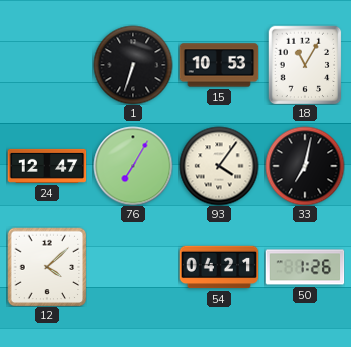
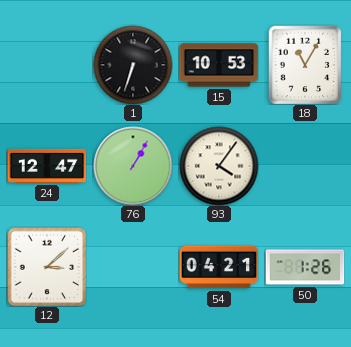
76: 7:05 -> 1:05 (133, 166)
33: 7:02 -> none (305, 166)
12: 4:08 -> 3:08 (47, 267)
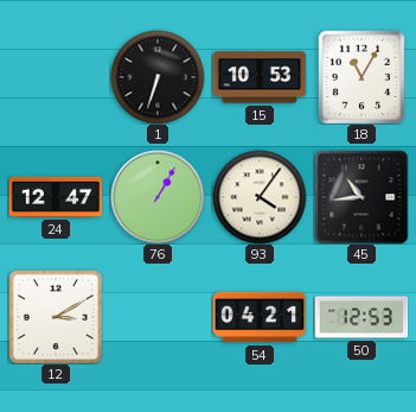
45: none -> 10:44 (361, 197)
12: 3:08 -> 3:10 (56, 317)
50: 1:26 -> 12:53 (361, 317)
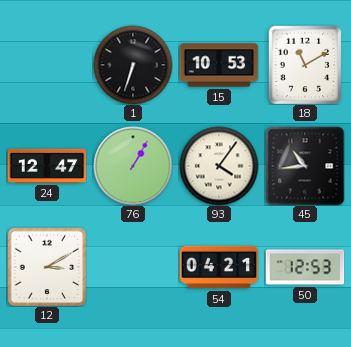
18: 11:05 -> 11:10 (305, 65)
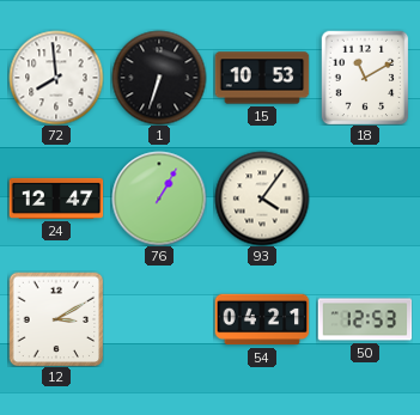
72: none -> 7:59 (56, 78)
45: 10:44 -> none (305, 166)
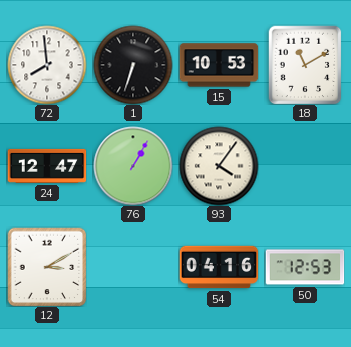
54: 04:21 -> 04:16 (219, 267)
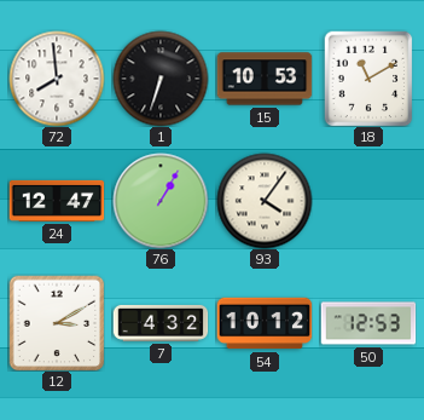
7: none -> 4:32 (161, 323)
54: 04:16 -> 10:12 (265, 323)
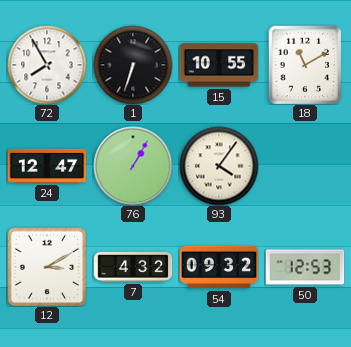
72: 7:59 -> 7:55 (47, 65)
15: 10:53 -> 10:55 (219, 65)
54: 10:12 -> 09:32 (219, 267)
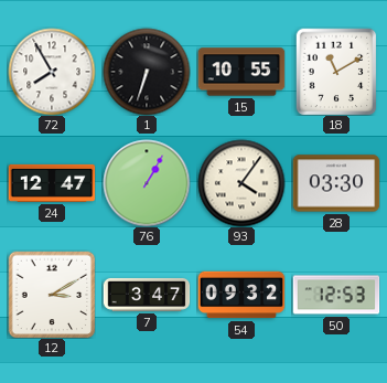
28: none -> 03:30 (336, 183)
7: 4:32 -> 3:47 (147, 295)
